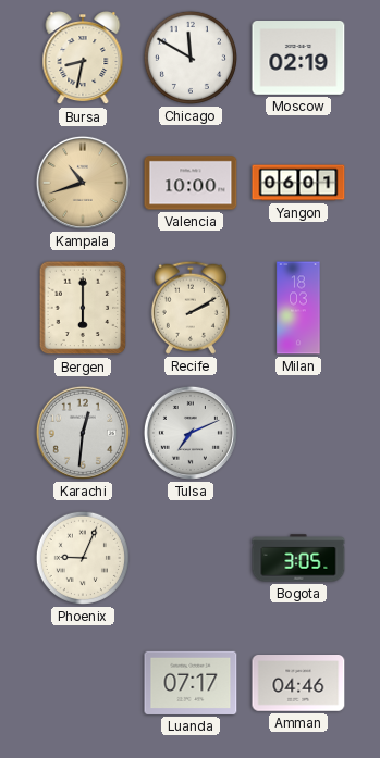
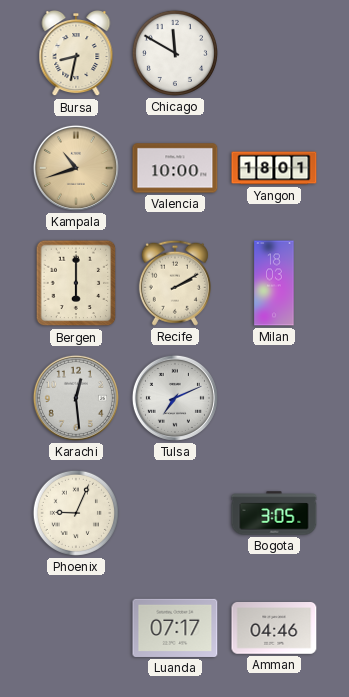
Moscow: 02:19 -> none (298, 59)
Yangon: 06:01 -> 18:01 (274, 168)
Karachi: 12:31 -> 12:29 (76, 398)
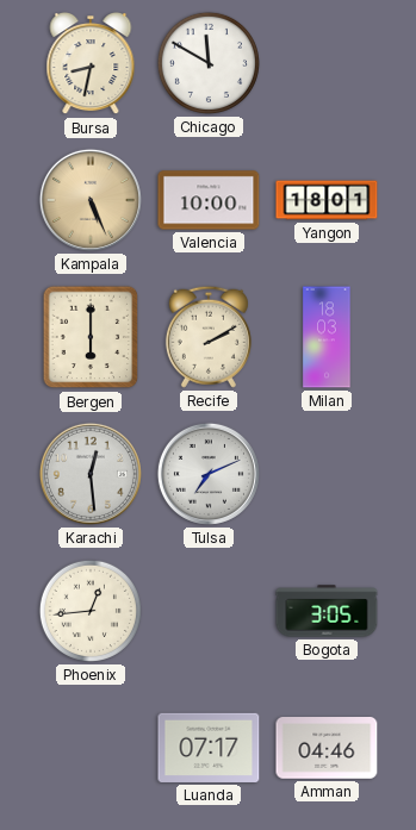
Kampala: 10:42 -> 5:26 (91, 200)
Phoenix: 9:04 -> 12:44 (91, 611)
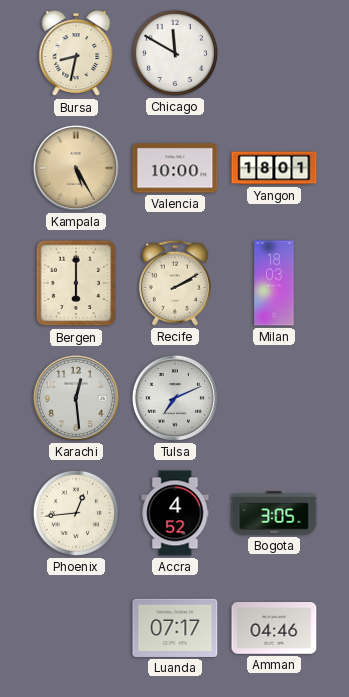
Kampala: 5:26 -> 5:25 (76, 168)
Accra: none -> 4:52 (175, 513)
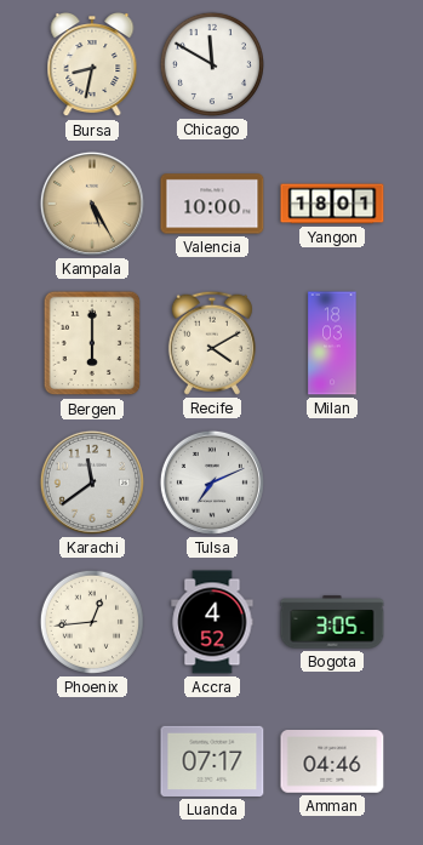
Recife: 2:10 -> 4:10 (212, 343)
Karachi: 12:29 -> 11:39 (92, 483)
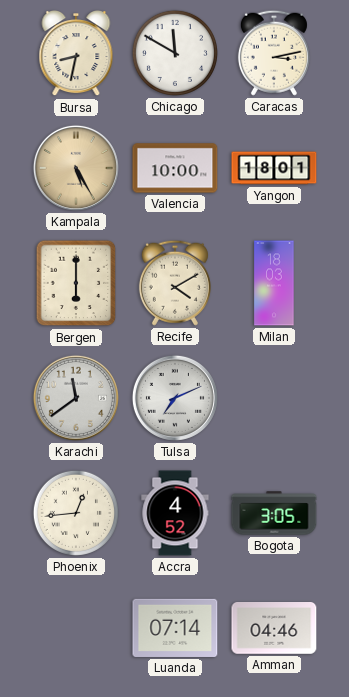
Caracas: none -> 3:13 (274, 53)
Luanda: 07:17 -> 07:14 (175, 628)
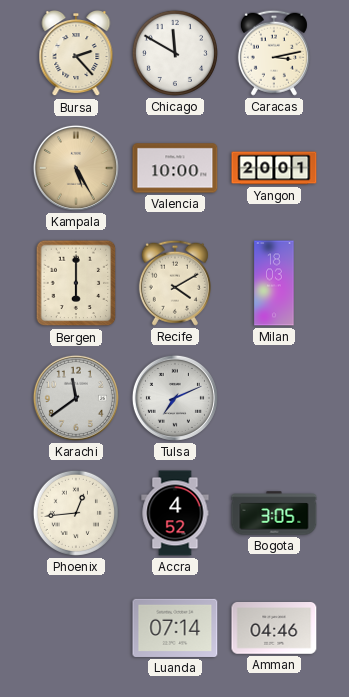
Bursa: 8:32 -> 2:23 (76, 54)
Yangon: 18:01 -> 20:01 (274, 168)
